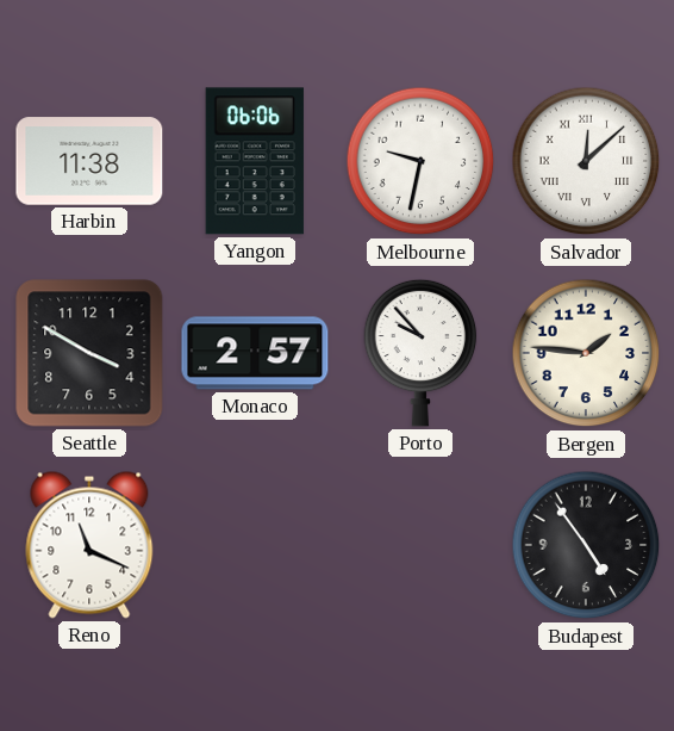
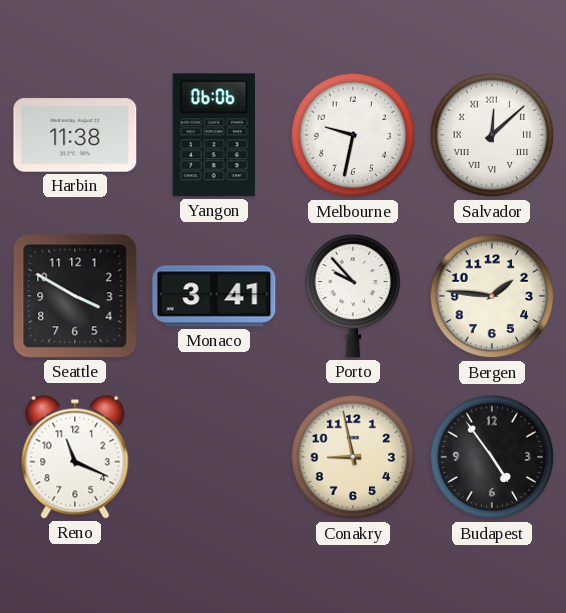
Monaco: 2:57 -> 3:41 (214, 296)
Conakry: none -> 8:58 (353, 457)
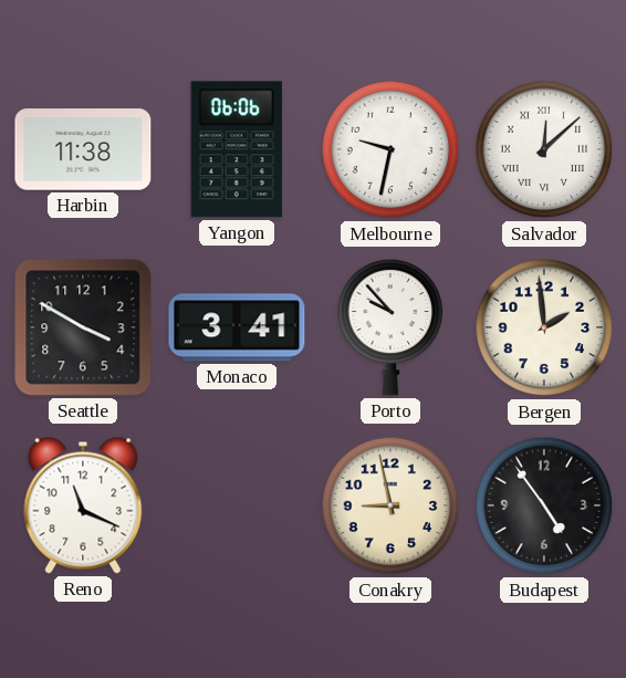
Bergen: 1:46 -> 1:59 (544, 327)
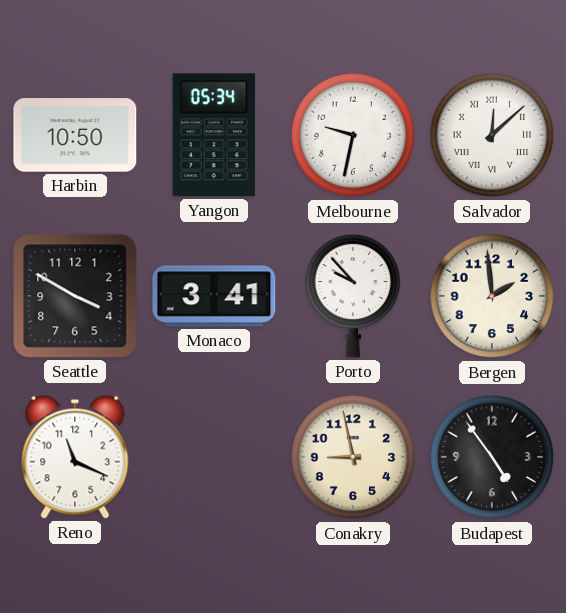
Harbin: 11:38 -> 10:50 (75, 135)
Yangon: 06:06 -> 05:34 (214, 135)
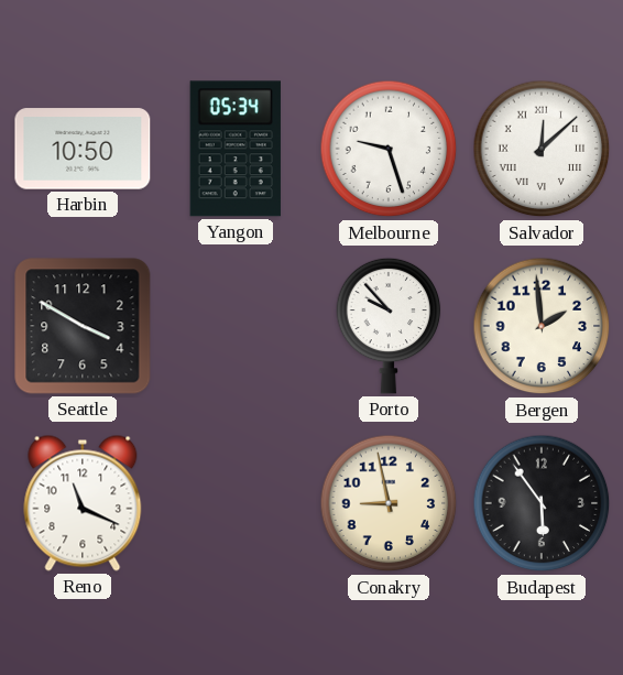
Melbourne: 9:32 -> 9:27 (389, 149)
Monaco: 3:41 -> none (214, 296)
Budapest: 4:54 -> 5:54 (542, 503)
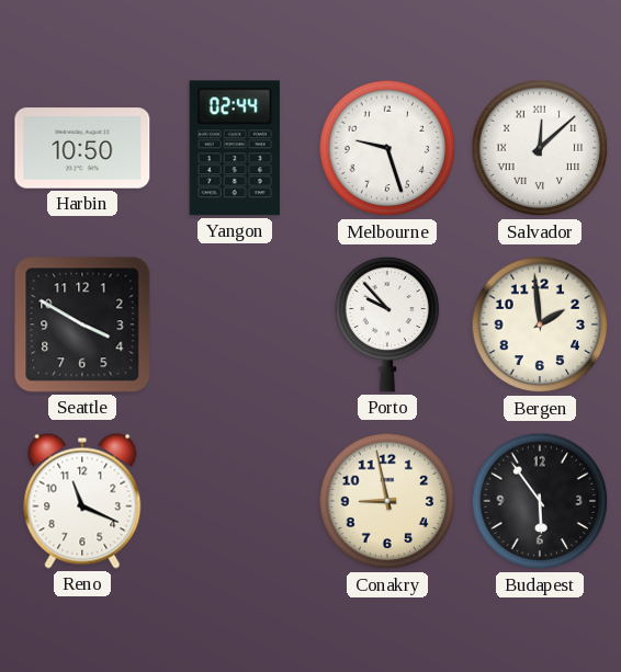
Yangon: 05:34 -> 02:44 (235, 148)
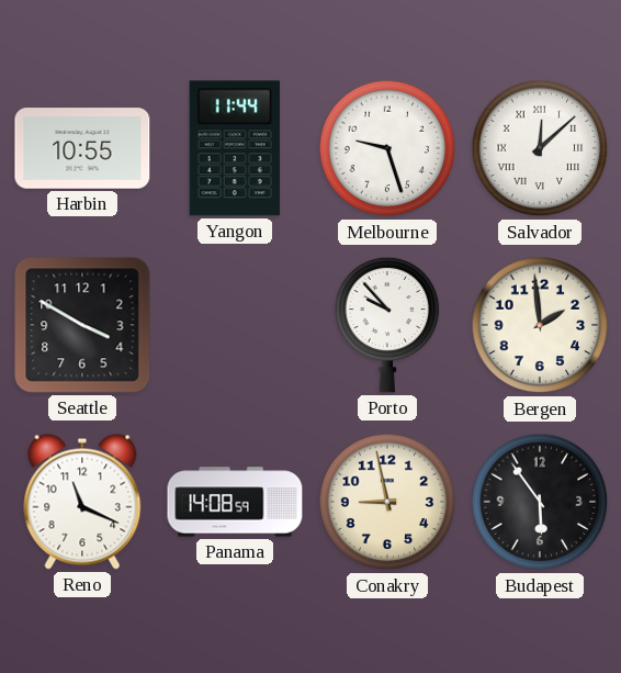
Harbin: 10:50 -> 10:55 (82, 148)
Yangon: 02:44 -> 11:44 (235, 148)
Panama: none -> 14:08 (235, 502)
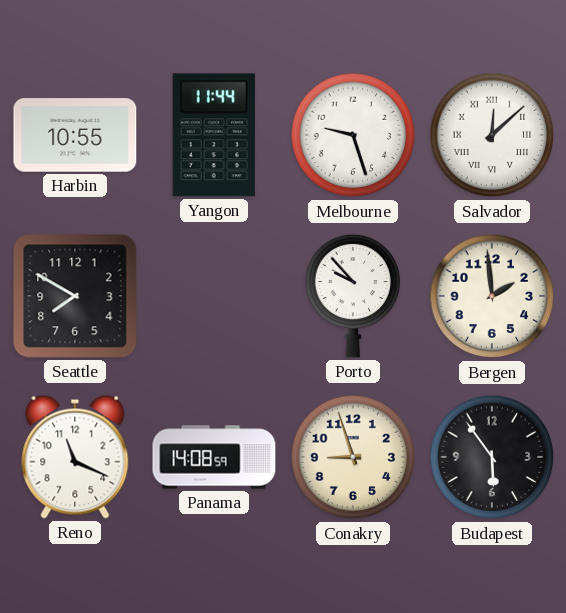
Seattle: 3:50 -> 7:50 (75, 296)
Conakry: 8:58 -> 8:57 (353, 457)
